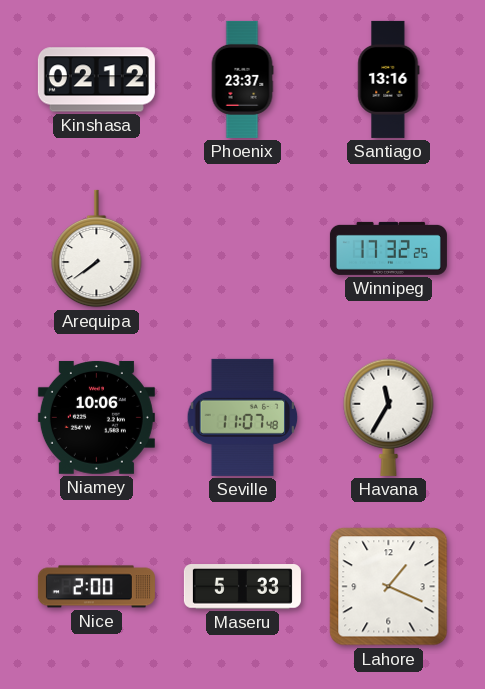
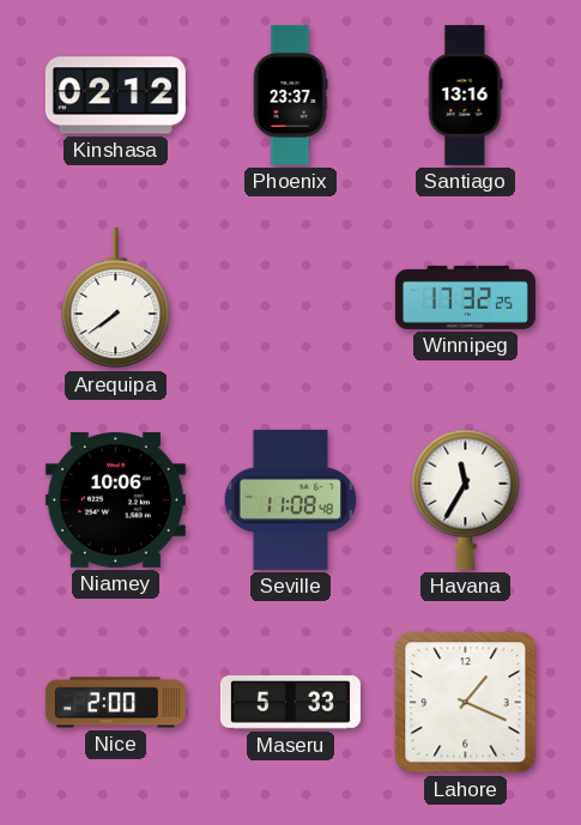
Seville: 11:07 -> 11:08 (291, 499)
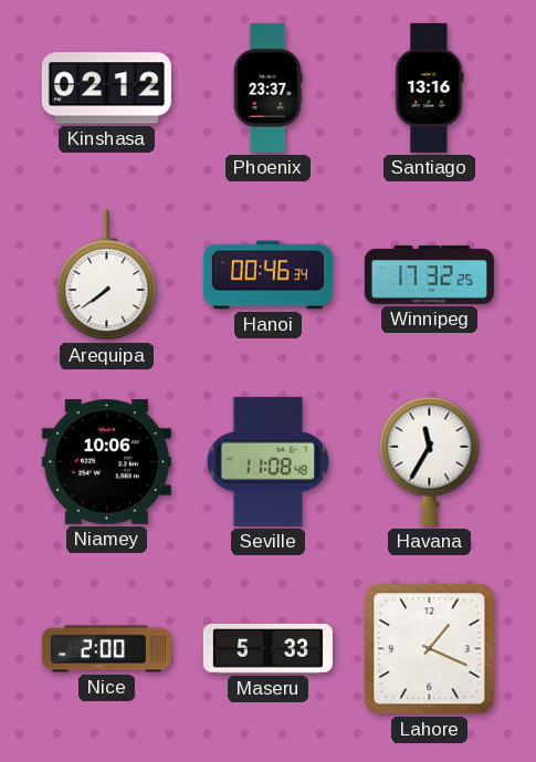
Hanoi: none -> 00:46 (267, 275)
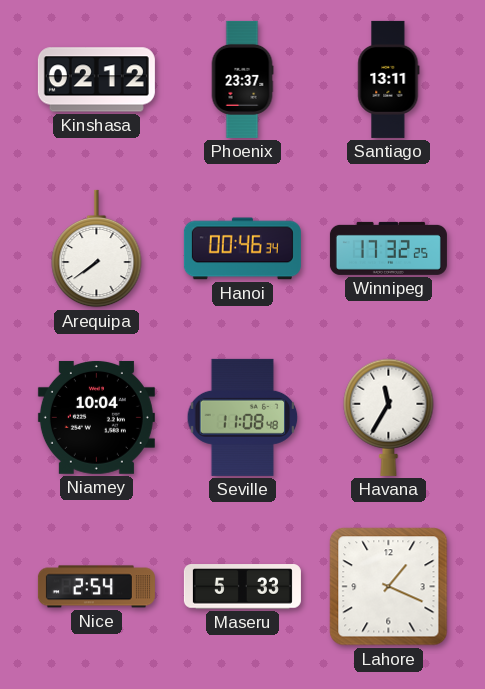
Santiago: 13:16 -> 13:11 (389, 79)
Niamey: 10:06 -> 10:04 (96, 417)
Nice: 2:00 -> 2:54 (96, 587)
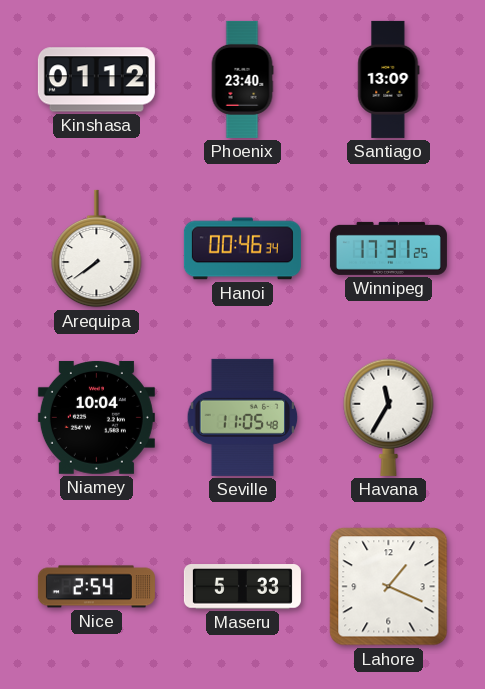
Kinshasa: 02:12 -> 01:12 (96, 80)
Phoenix: 23:37 -> 23:40 (242, 79)
Santiago: 13:11 -> 13:09 (389, 79)
Winnipeg: 17:32 -> 17:31 (388, 248)
Seville: 11:08 -> 11:05 (243, 417)
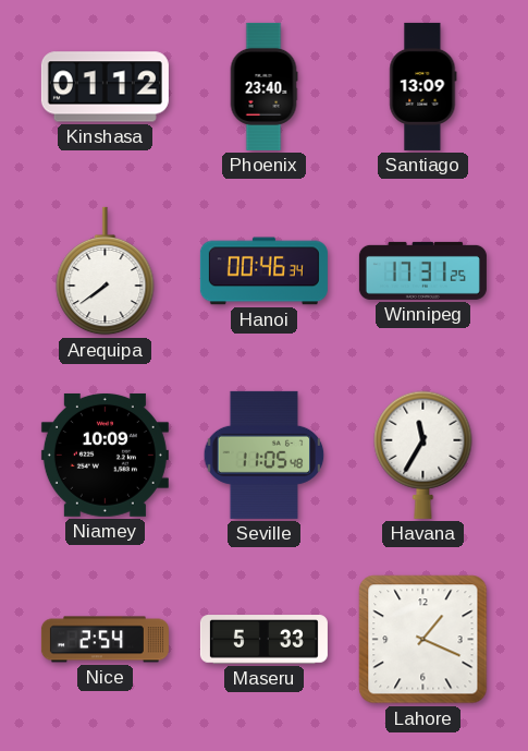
Niamey: 10:04 -> 10:09 (105, 455)
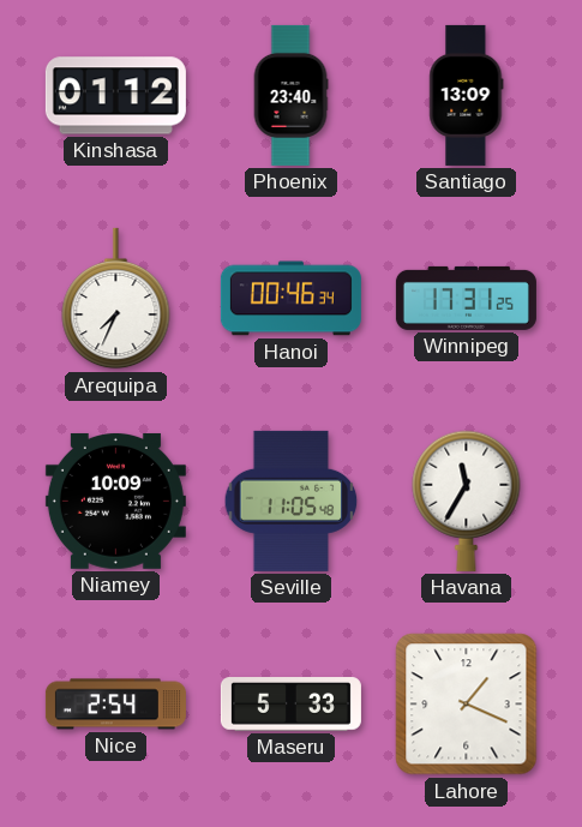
Arequipa: 7:39 -> 7:34 (116, 299)
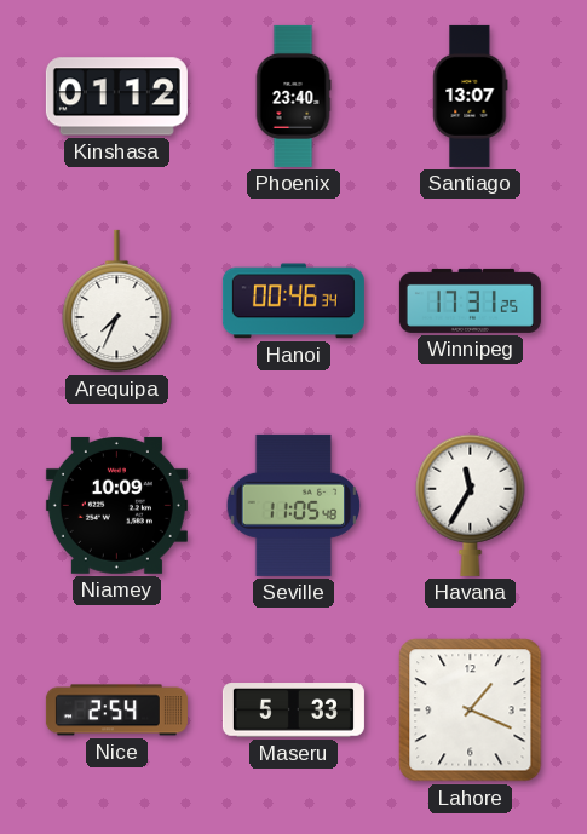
Santiago: 13:09 -> 13:07 (471, 96)
